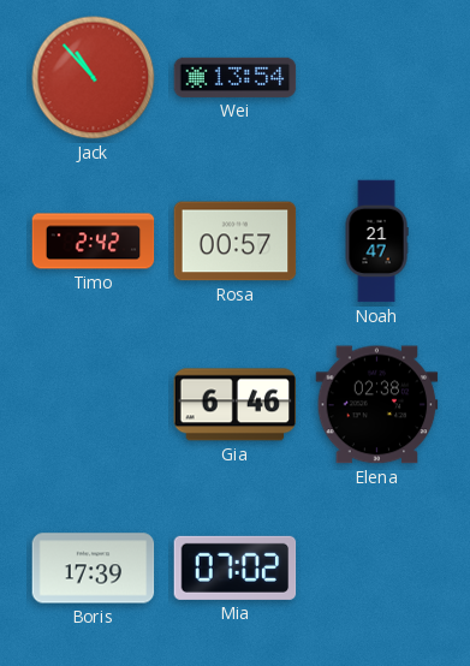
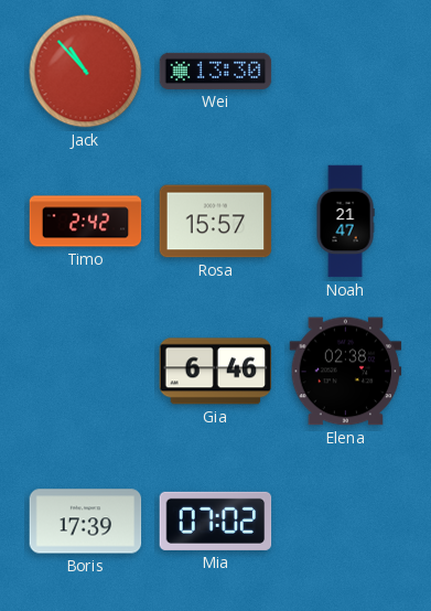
Wei: 13:54 -> 13:30 (216, 71)
Rosa: 00:57 -> 15:57 (216, 222)
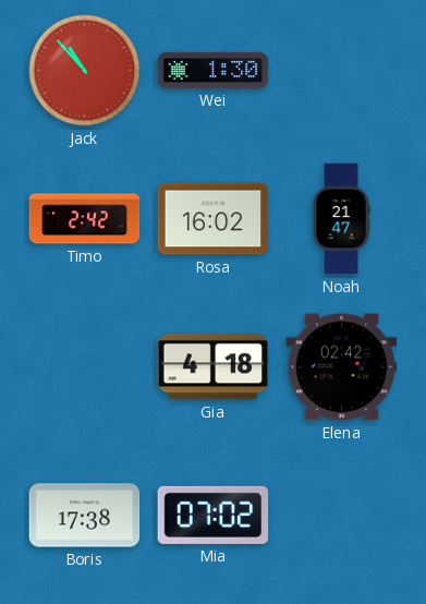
Wei: 13:30 -> 1:30 (214, 70)
Rosa: 15:57 -> 16:02 (214, 219)
Gia: 6:46 -> 4:18 (214, 367)
Elena: 02:38 -> 02:42 (342, 367)
Boris: 17:39 -> 17:38 (85, 516)
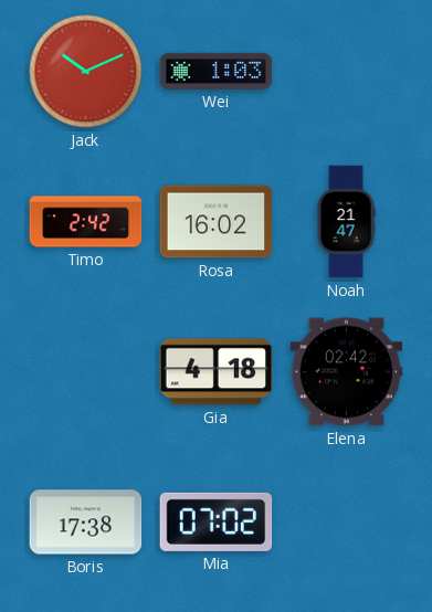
Jack: 10:53 -> 10:11 (86, 72)
Wei: 1:30 -> 1:03 (217, 71)
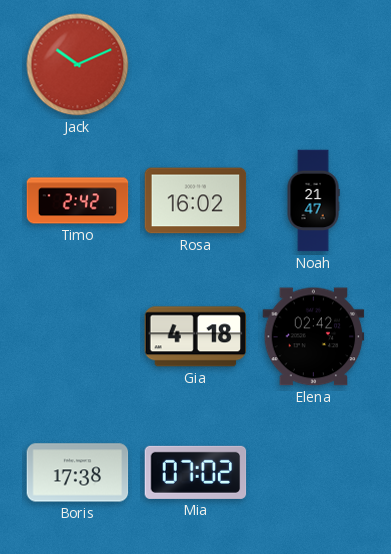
Wei: 1:03 -> none (217, 71)
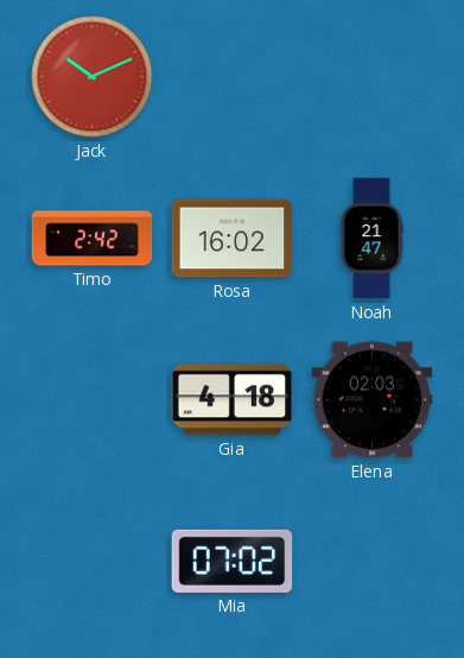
Elena: 02:42 -> 02:03 (373, 400)
Boris: 17:38 -> none (78, 473)
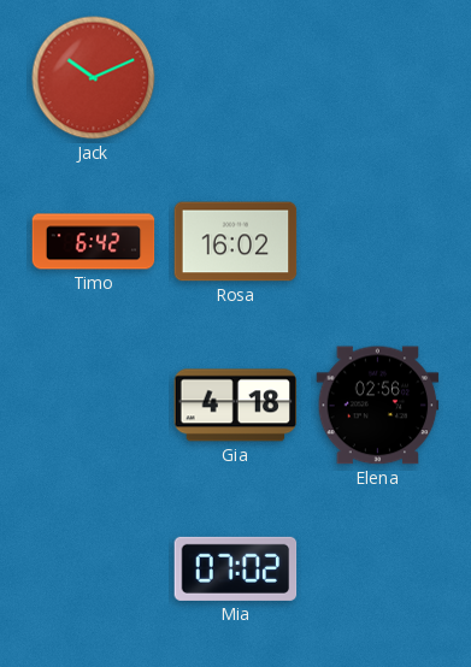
Timo: 2:42 -> 6:42 (94, 242)
Noah: 21:47 -> none (371, 239)
Elena: 02:03 -> 02:56 (378, 406)
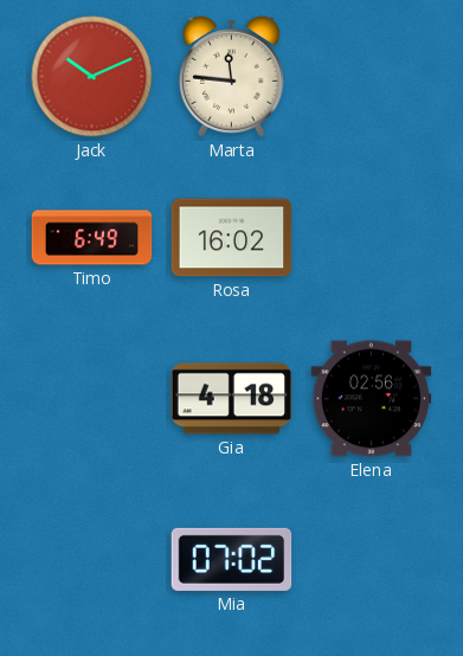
Marta: none -> 11:46 (231, 76)
Timo: 6:42 -> 6:49 (92, 238)
